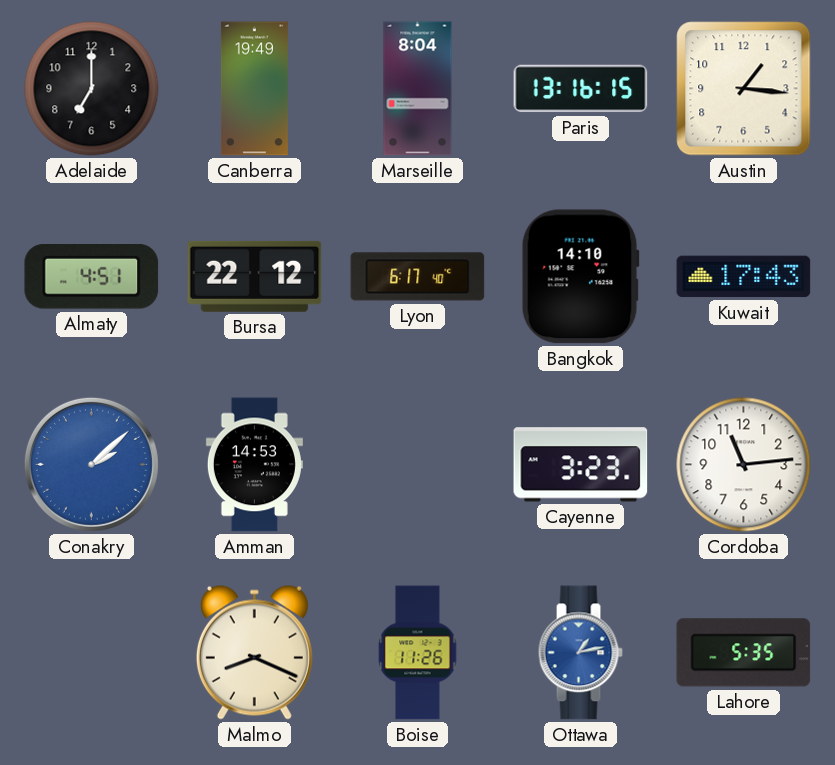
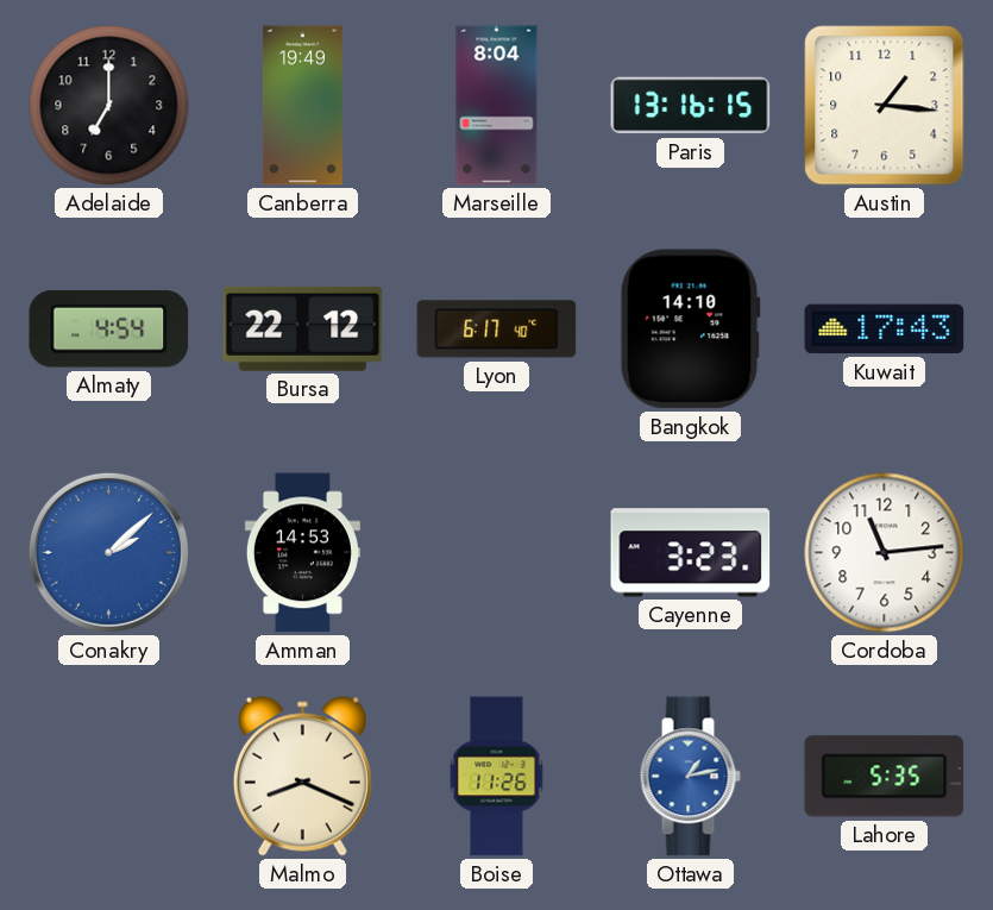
Almaty: 4:51 -> 4:54 (109, 330)
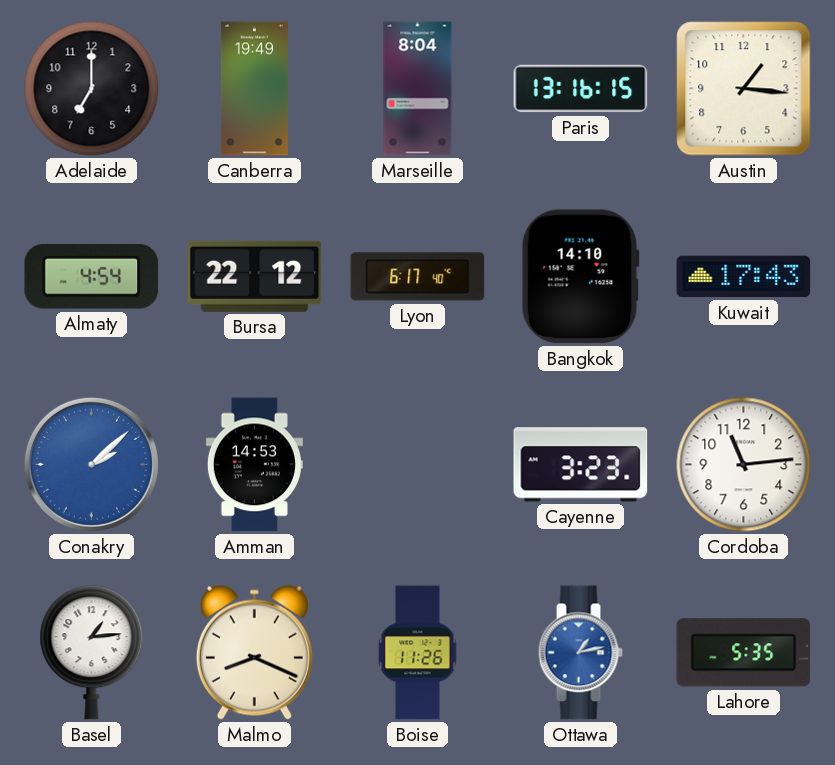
Basel: none -> 1:14 (92, 653)
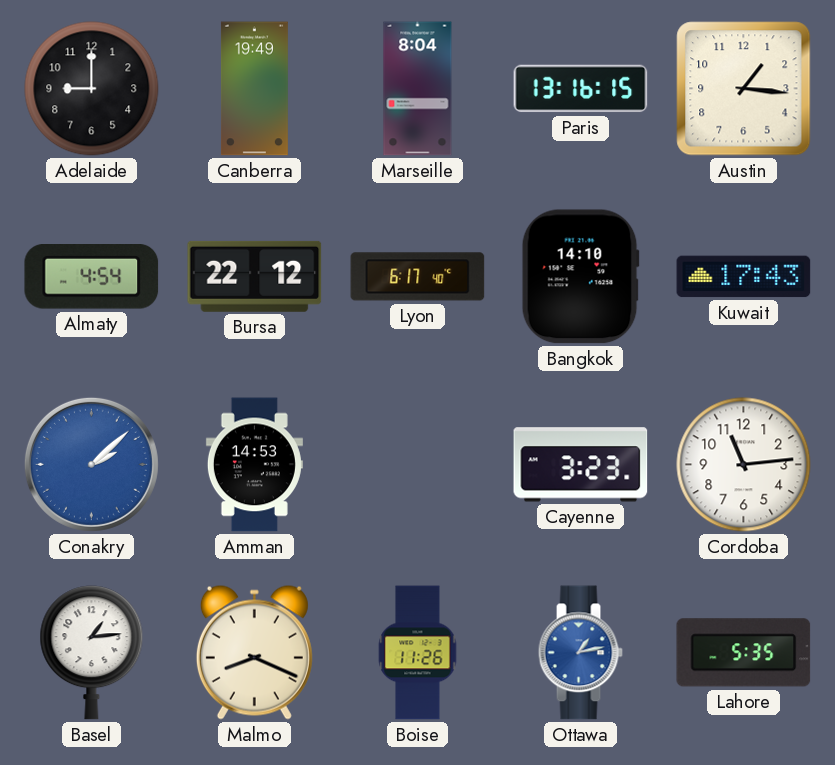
Adelaide: 7:00 -> 9:00 (92, 89)
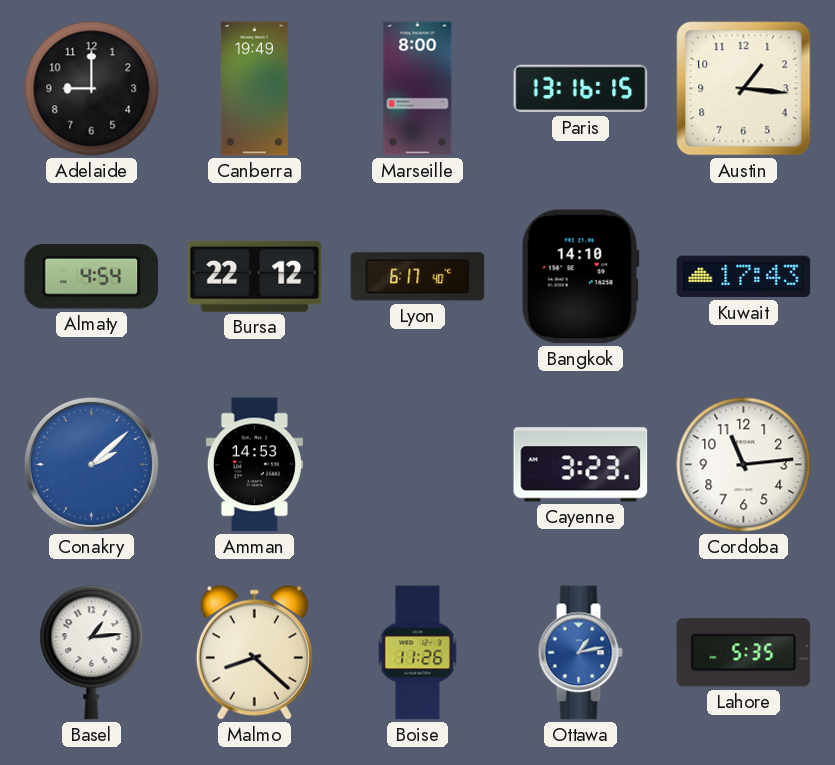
Marseille: 8:04 -> 8:00 (418, 89)
Malmo: 8:19 -> 8:22 (254, 652)
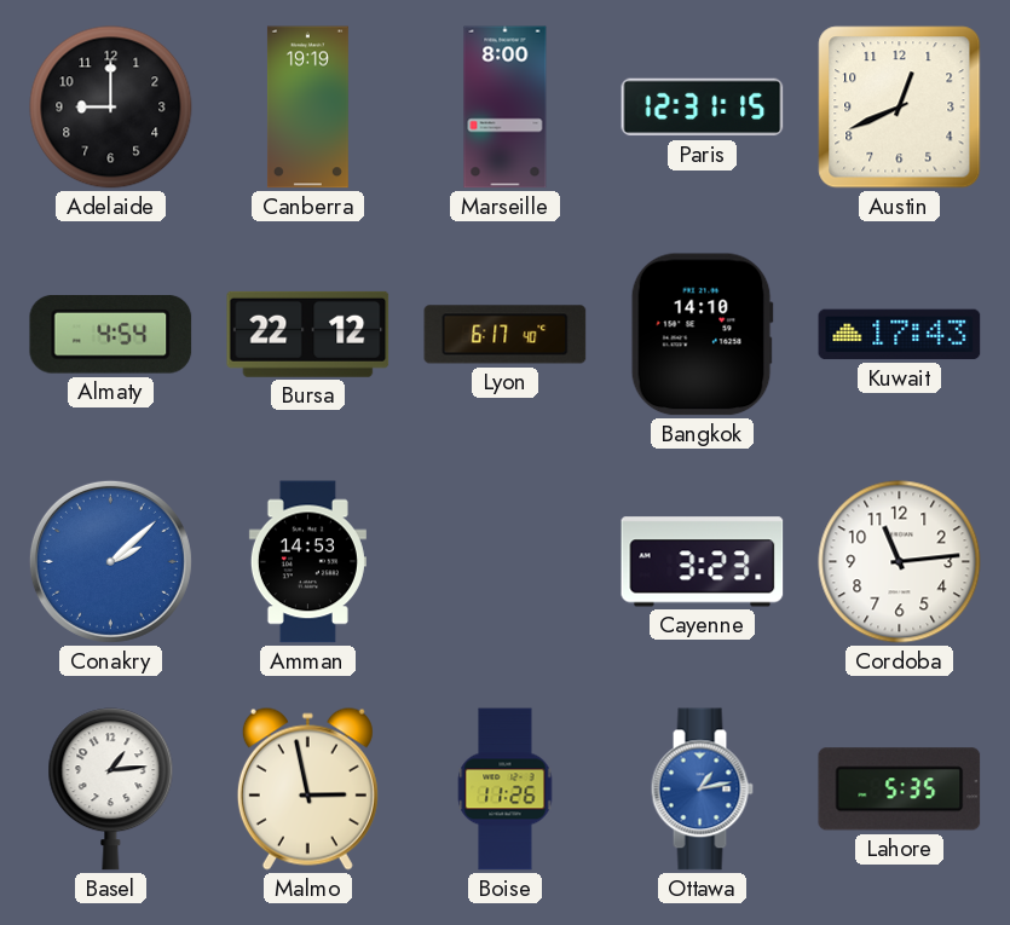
Canberra: 19:49 -> 19:19 (307, 108)
Paris: 13:16 -> 12:31 (703, 108)
Austin: 1:16 -> 12:41 (900, 108)
Malmo: 8:22 -> 2:58 (307, 788)
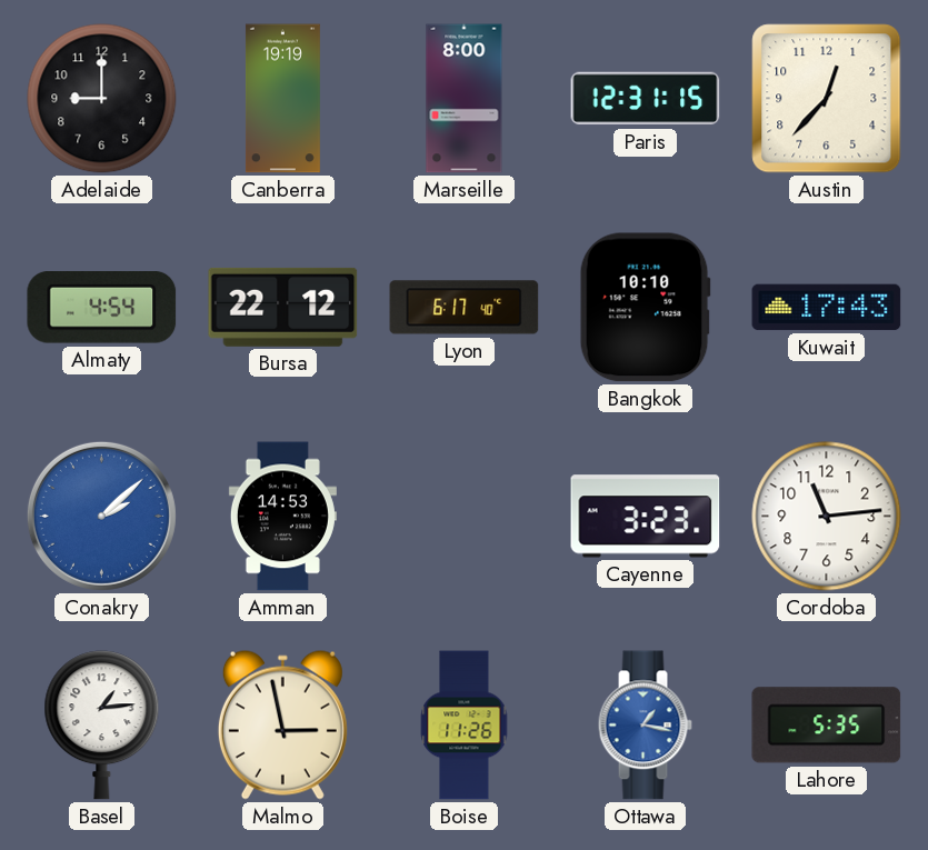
Austin: 12:41 -> 12:37 (827, 99)
Bangkok: 14:10 -> 10:10 (645, 308)
Ottawa: 1:13 -> 1:17 (645, 726)
